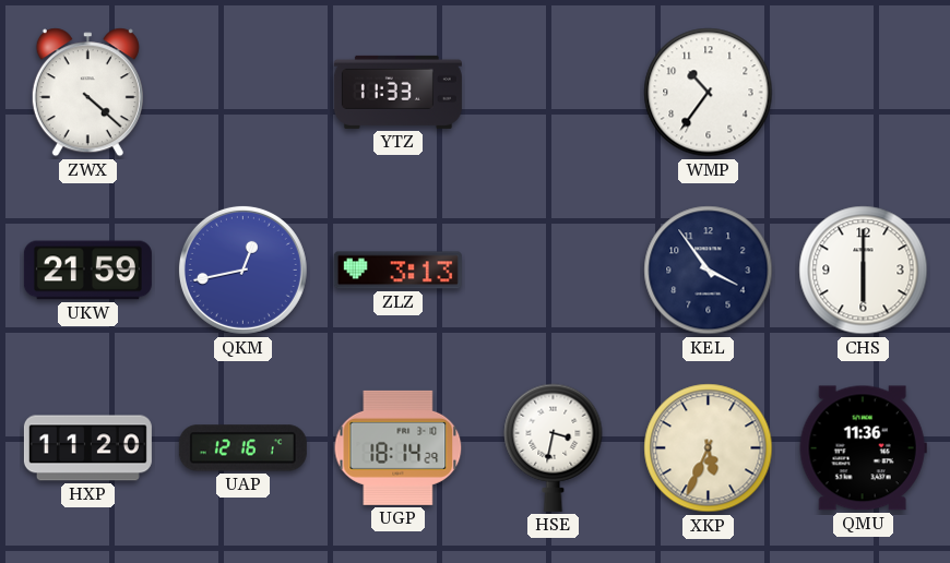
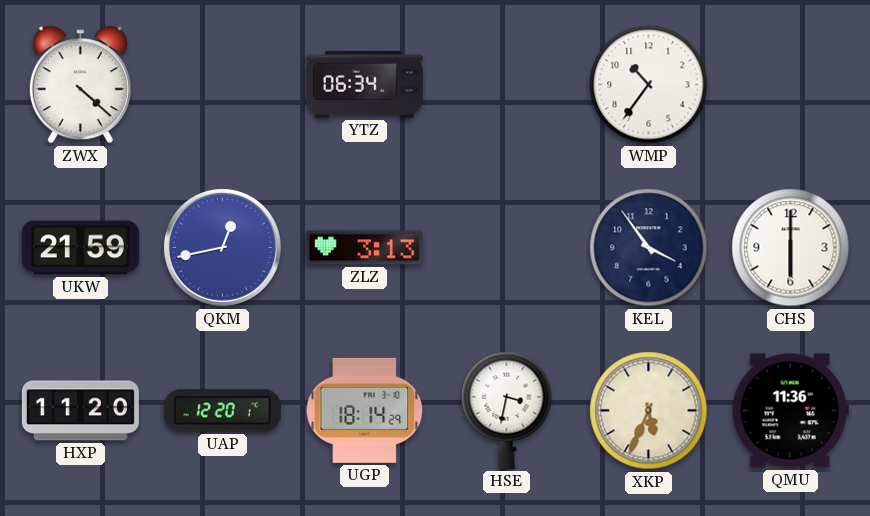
YTZ: 11:33 -> 06:34 (364, 84)
UAP: 12:16 -> 12:20 (222, 411)
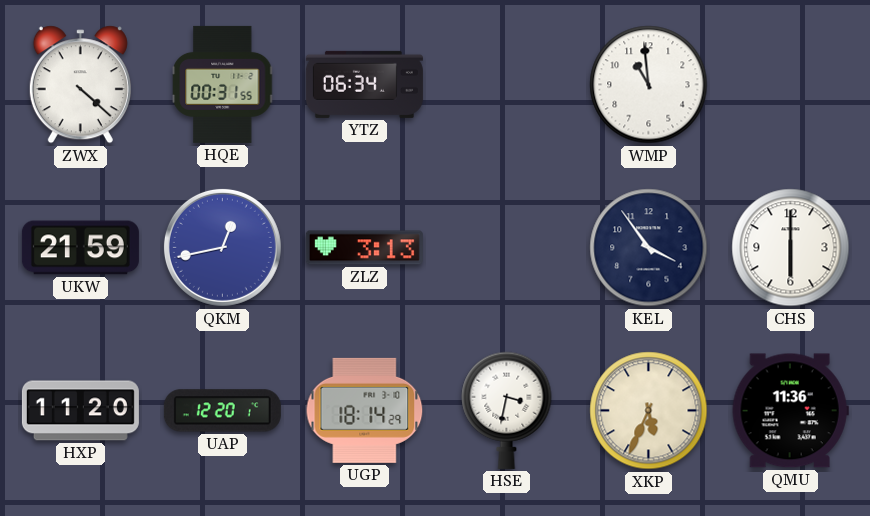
HQE: none -> 00:31 (223, 84)
WMP: 10:36 -> 10:59 (649, 85)
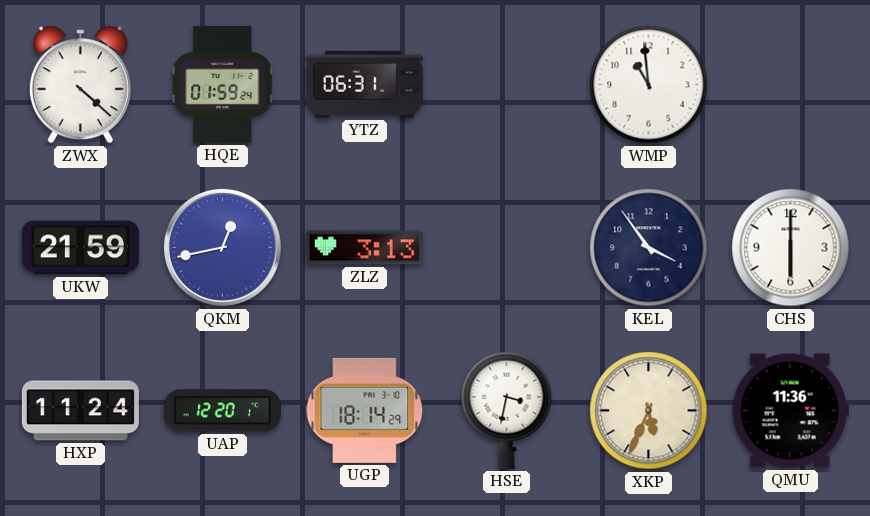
HQE: 00:31 -> 01:59 (223, 84)
YTZ: 06:34 -> 06:31 (364, 84)
HXP: 11:20 -> 11:24 (80, 411)
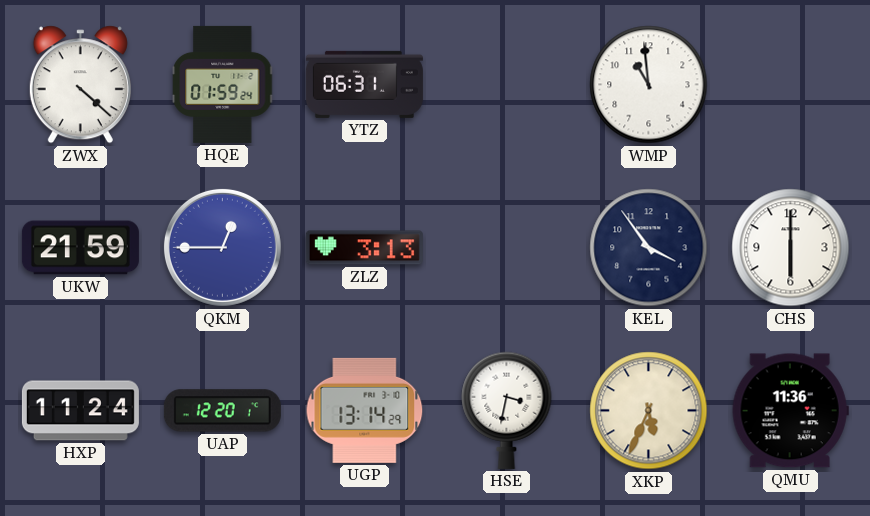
QKM: 12:43 -> 12:45 (222, 247)
UGP: 18:14 -> 13:14 (365, 410)
